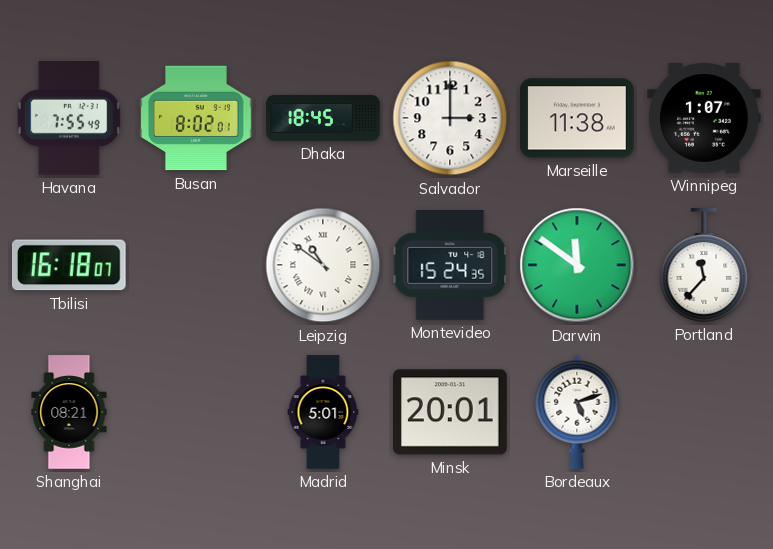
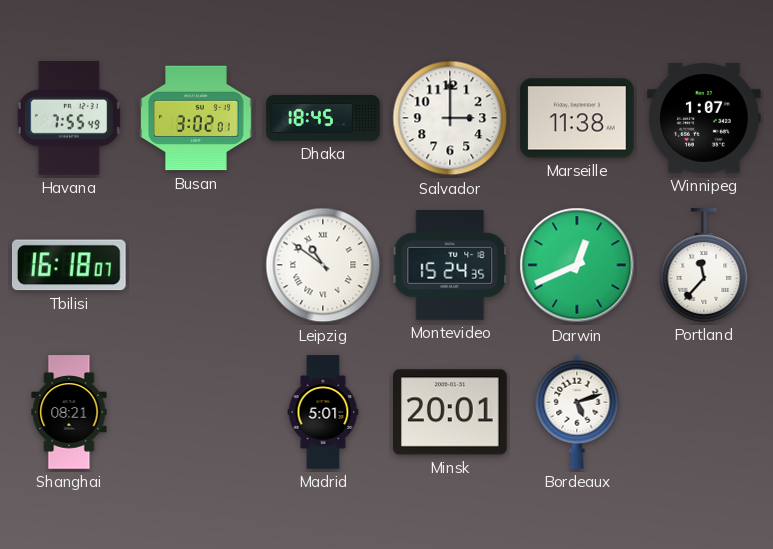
Busan: 8:02 -> 3:02 (196, 118)
Darwin: 11:51 -> 12:41 (577, 265)
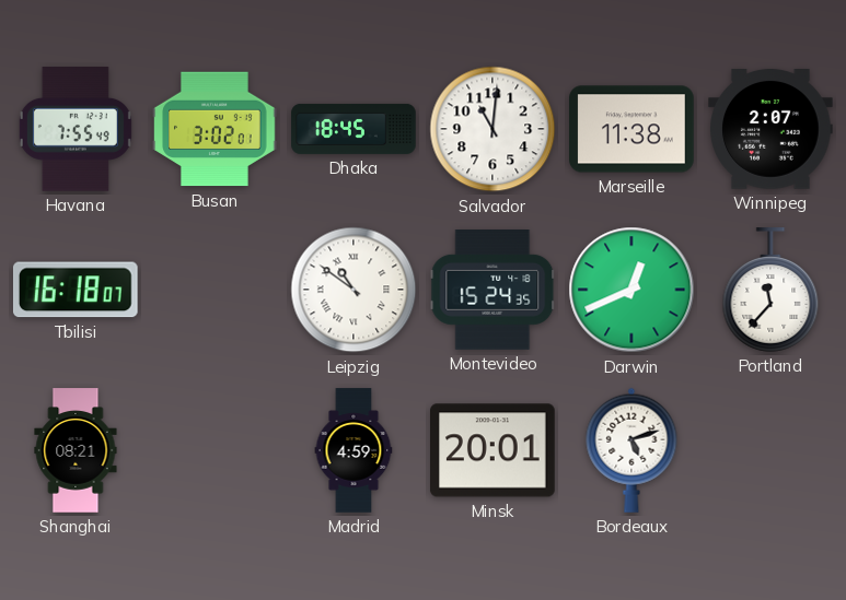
Salvador: 3:00 -> 11:01 (492, 129)
Winnipeg: 1:07 -> 2:07 (770, 130)
Madrid: 5:01 -> 4:59 (354, 450)
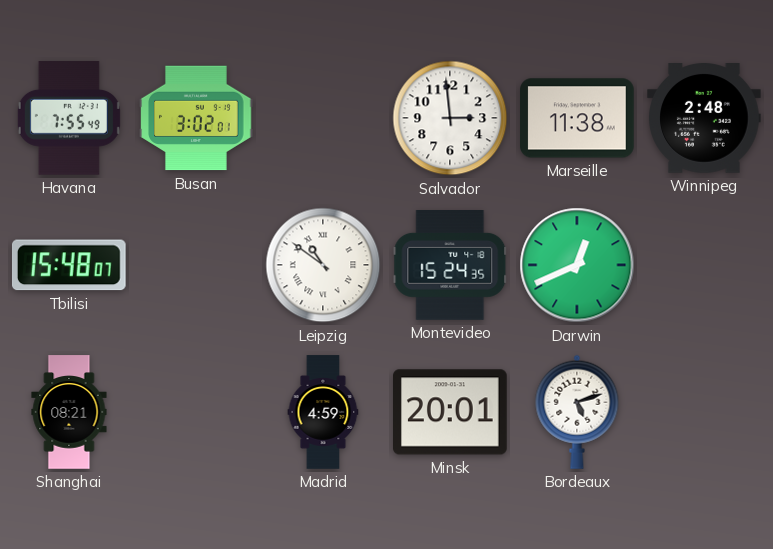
Dhaka: 18:45 -> none (354, 129)
Salvador: 11:01 -> 2:59 (450, 118)
Winnipeg: 2:07 -> 2:48 (704, 119)
Tbilisi: 16:18 -> 15:48 (69, 265)
Portland: 11:37 -> none (770, 290)
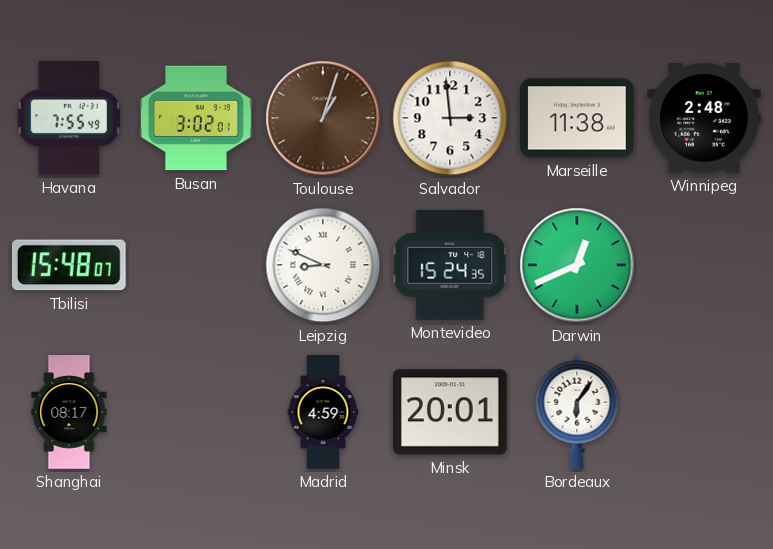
Toulouse: none -> 1:03 (323, 118)
Leipzig: 10:51 -> 8:49 (323, 265)
Shanghai: 08:21 -> 08:17 (69, 412)
Bordeaux: 5:12 -> 6:06 (577, 412)
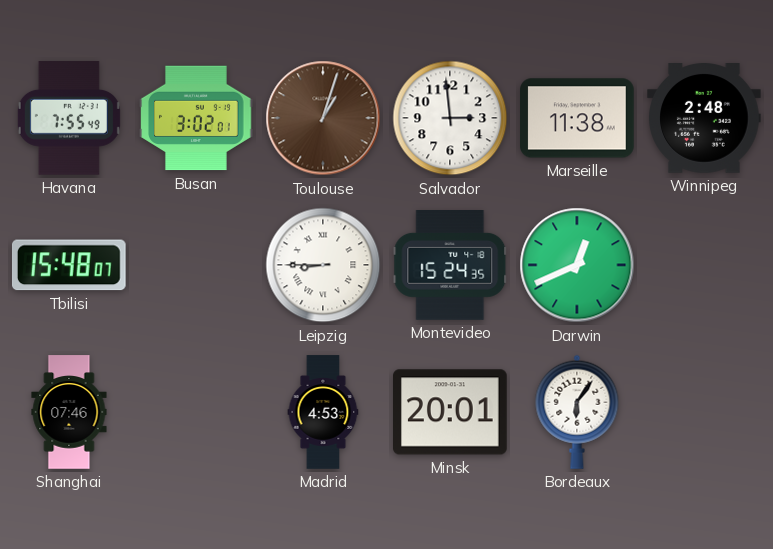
Leipzig: 8:49 -> 8:45 (323, 265)
Shanghai: 08:17 -> 07:46 (69, 412)
Madrid: 4:59 -> 4:53 (323, 412)
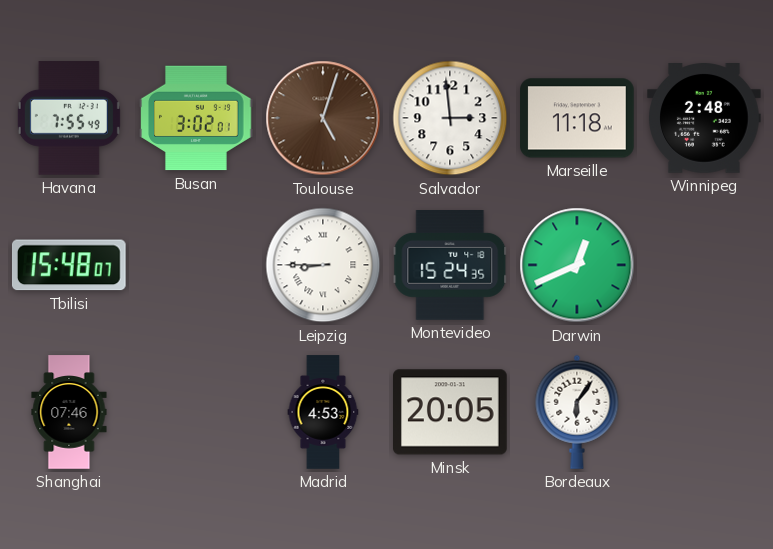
Toulouse: 1:03 -> 5:03 (323, 118)
Marseille: 11:38 -> 11:18 (577, 118)
Minsk: 20:01 -> 20:05 (451, 412)
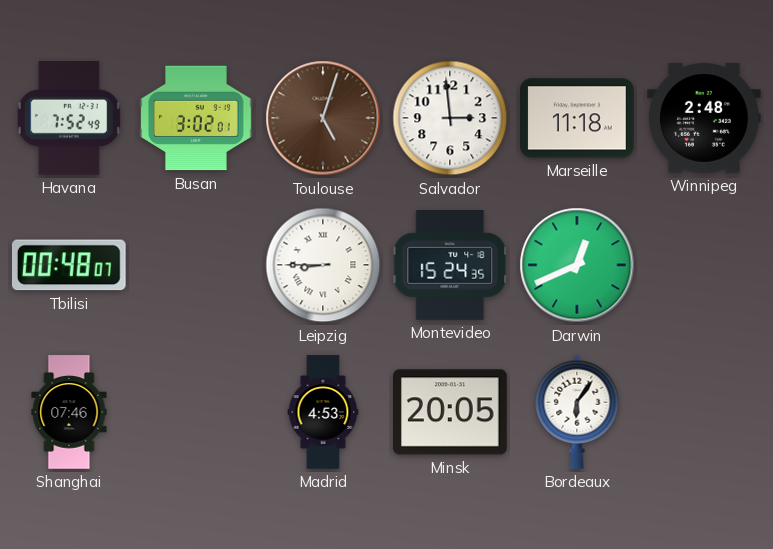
Havana: 7:55 -> 7:52 (69, 118)
Tbilisi: 15:48 -> 00:48 (69, 265)
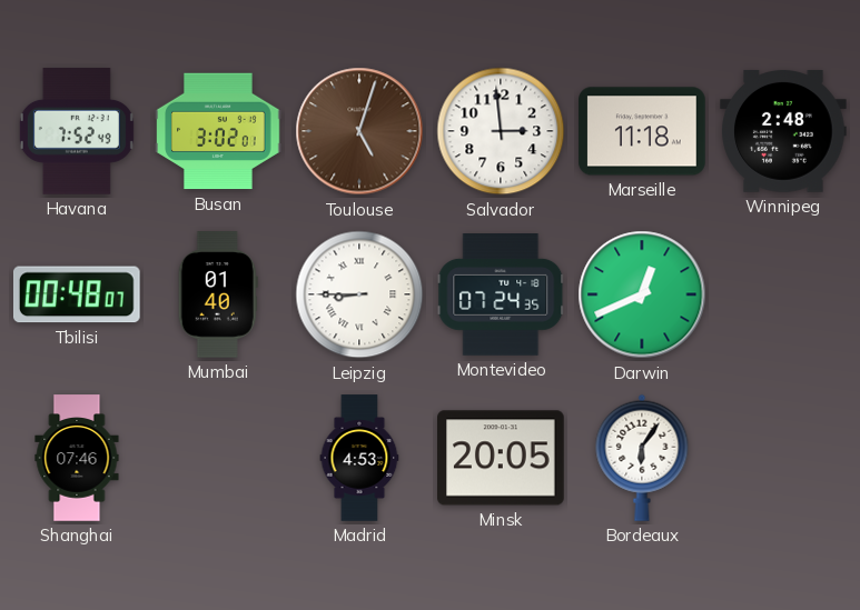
Mumbai: none -> 01:40 (218, 294)
Montevideo: 15:24 -> 07:24 (501, 296)
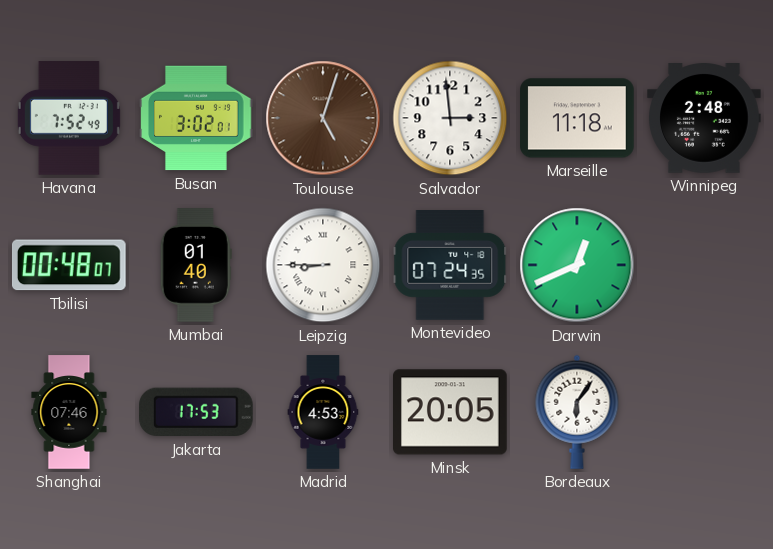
Jakarta: none -> 17:53 (197, 412)
